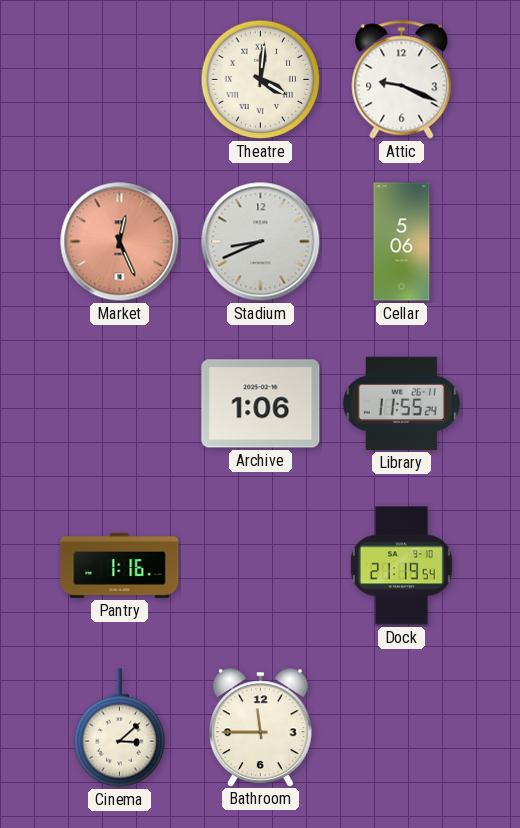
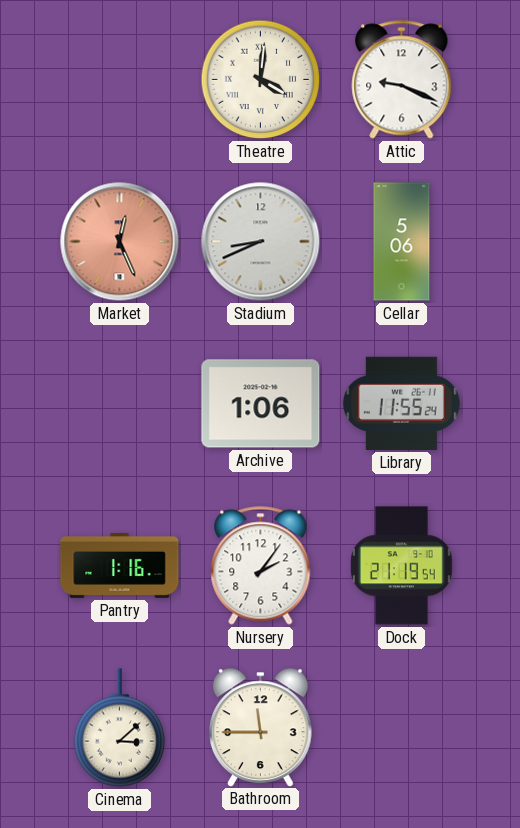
Nursery: none -> 2:06 (261, 566)
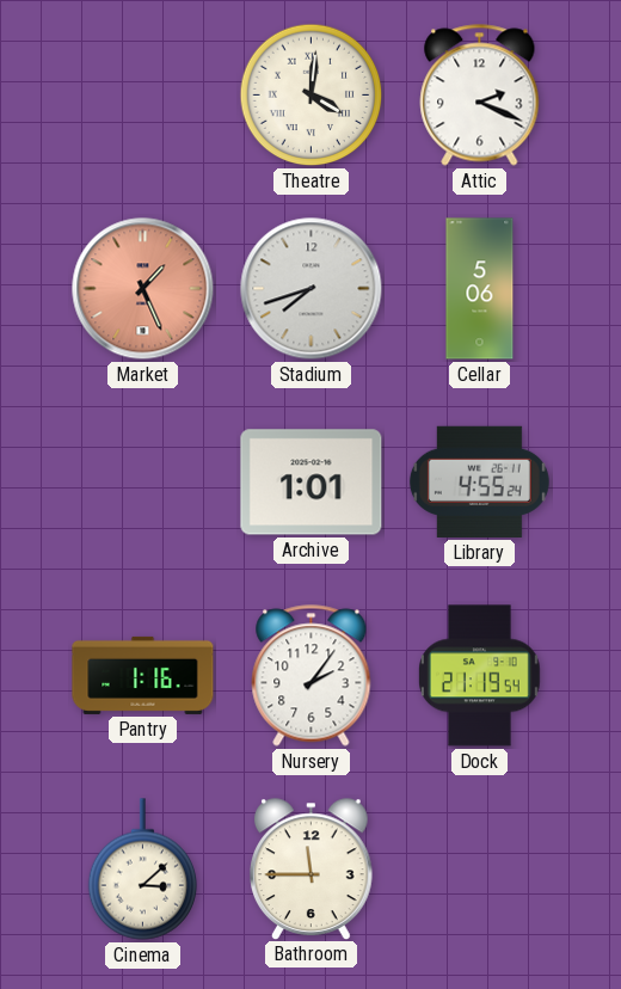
Attic: 9:19 -> 2:19 (480, 96)
Market: 12:26 -> 1:26 (143, 289)
Stadium: 8:41 -> 7:42 (312, 289)
Archive: 1:06 -> 1:01 (312, 483)
Library: 11:55 -> 4:55 (479, 481)
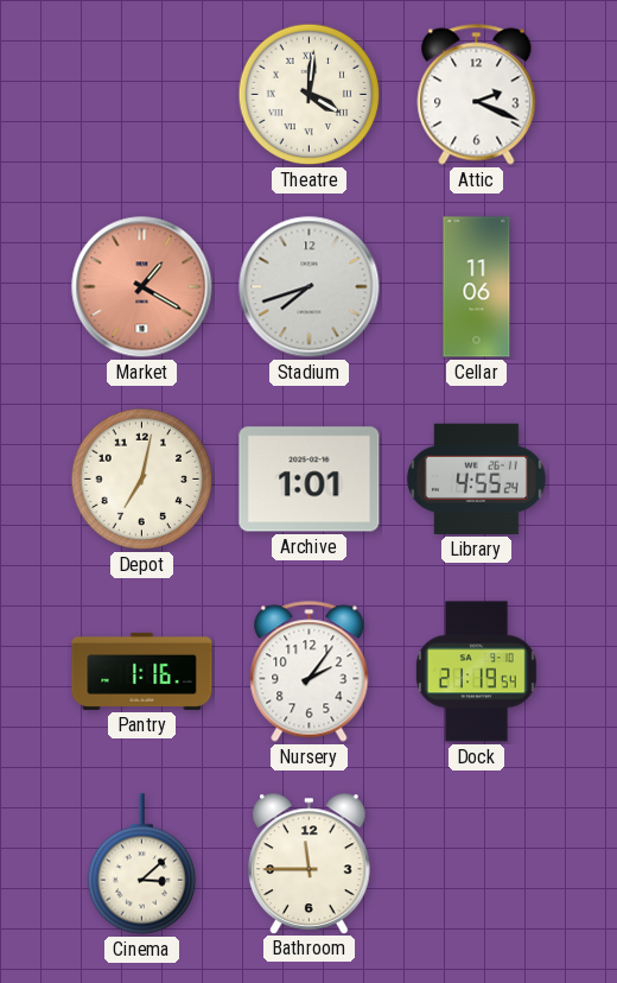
Market: 1:26 -> 1:20 (142, 287)
Cellar: 5:06 -> 11:06 (477, 287)
Depot: none -> 7:02 (142, 480)
